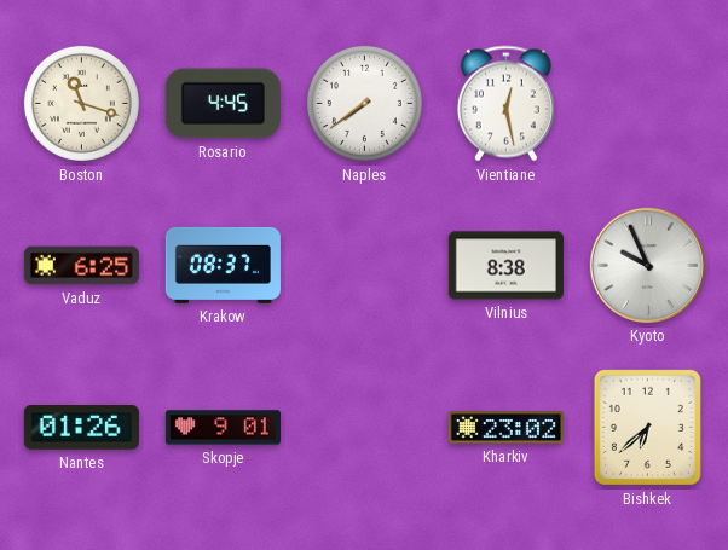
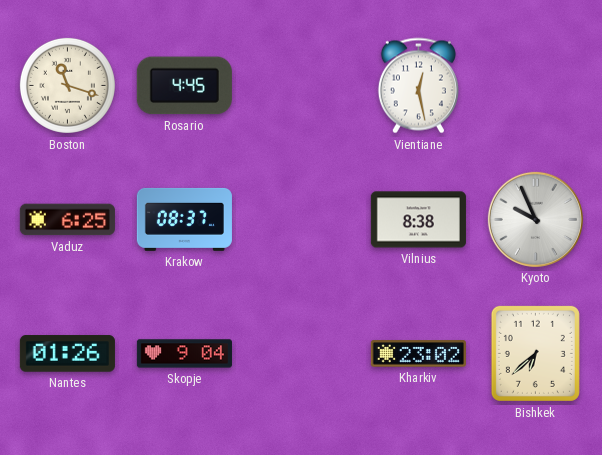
Naples: 7:39 -> none (364, 103)
Skopje: 9:01 -> 9:04 (184, 354)
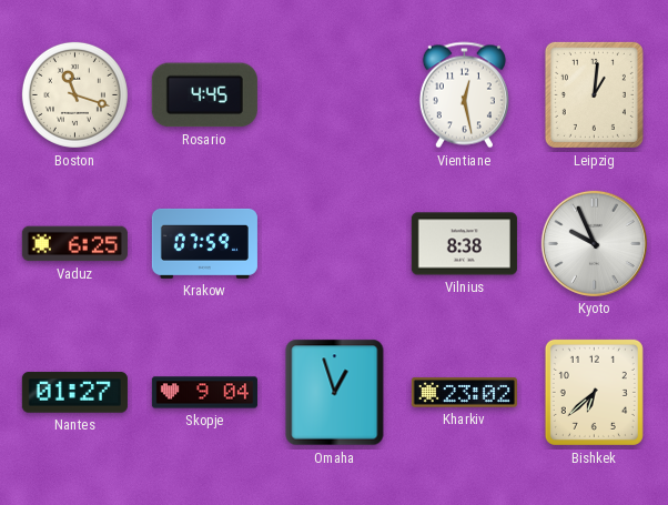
Leipzig: none -> 1:01 (594, 94)
Krakow: 08:37 -> 07:59 (204, 243)
Nantes: 01:26 -> 01:27 (74, 393)
Omaha: none -> 12:57 (335, 393)
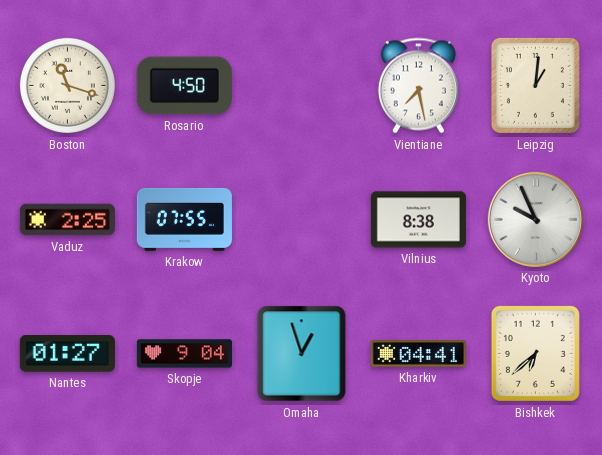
Rosario: 4:45 -> 4:50 (184, 86)
Vientiane: 12:28 -> 7:28 (418, 86)
Vaduz: 6:25 -> 2:25 (67, 220)
Krakow: 07:59 -> 07:55 (184, 219)
Kharkiv: 23:02 -> 04:41 (418, 354)
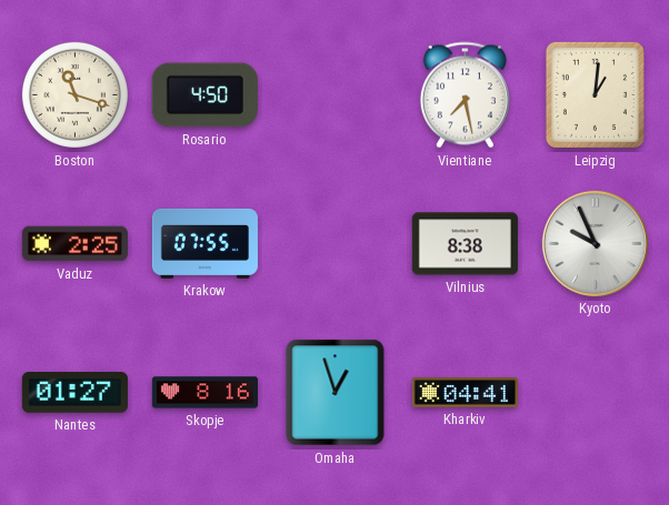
Skopje: 9:04 -> 8:16 (204, 393)
Bishkek: 6:38 -> none (535, 353)
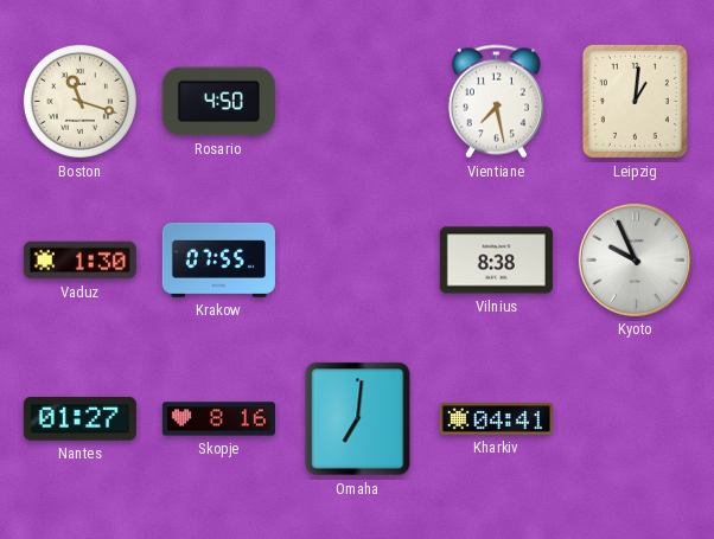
Vaduz: 2:25 -> 1:30 (79, 261)
Omaha: 12:57 -> 7:01 (358, 419)
